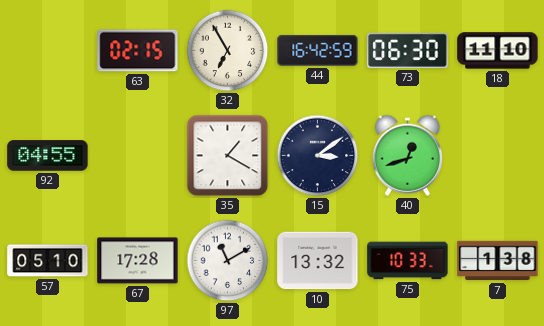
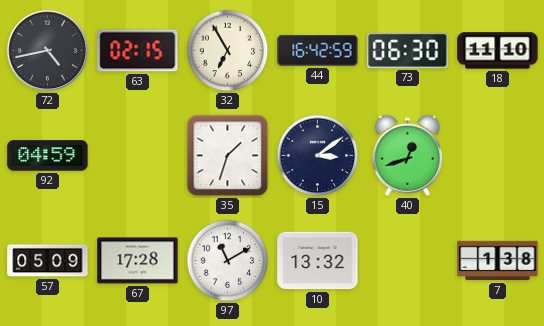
72: none -> 4:43 (48, 51)
92: 04:55 -> 04:59 (48, 156)
35: 1:20 -> 1:33 (228, 156)
57: 05:10 -> 05:09 (48, 261)
75: 10:33 -> none (408, 261)
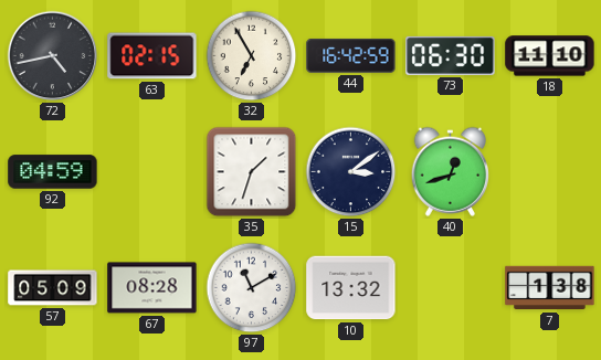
67: 17:28 -> 08:28 (152, 288)
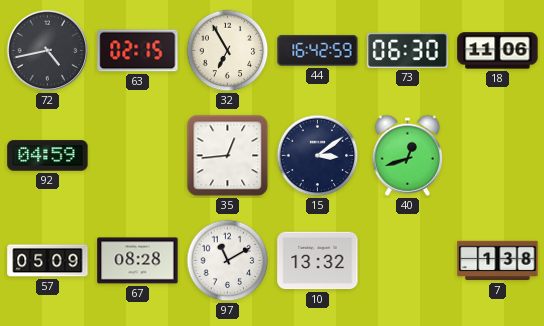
18: 11:10 -> 11:06 (498, 51)
35: 1:33 -> 12:44 (228, 156)
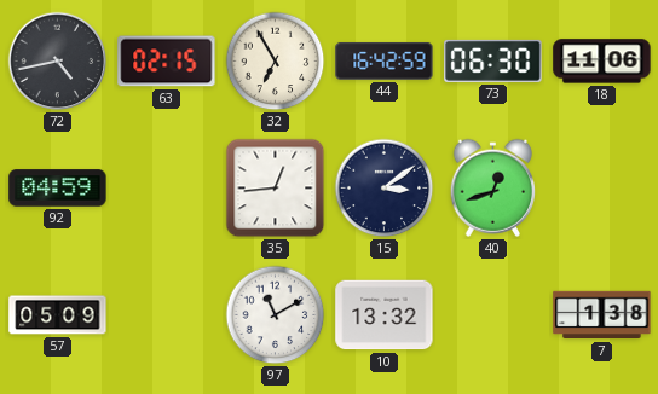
67: 08:28 -> none (138, 261)
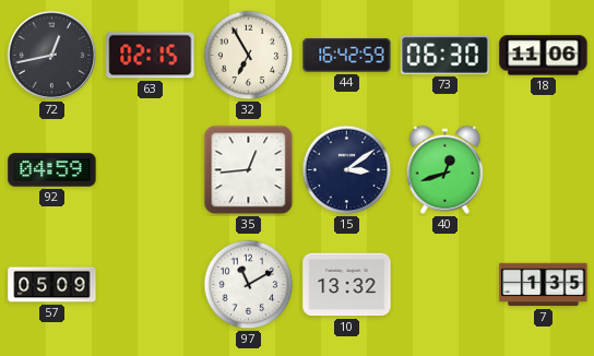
72: 4:43 -> 12:43 (52, 56)
7: 1:38 -> 1:35 (544, 285)
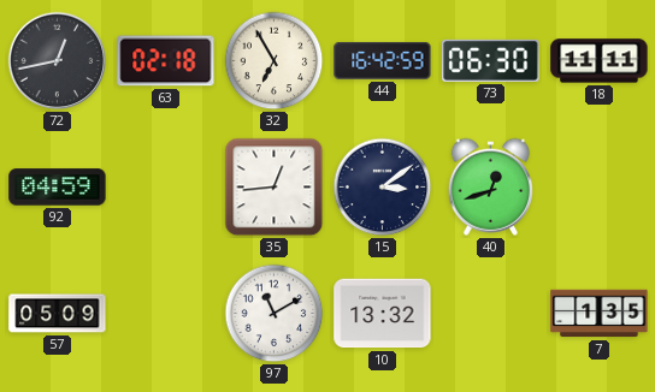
63: 02:15 -> 02:18 (166, 61)
18: 11:06 -> 11:11 (600, 61)
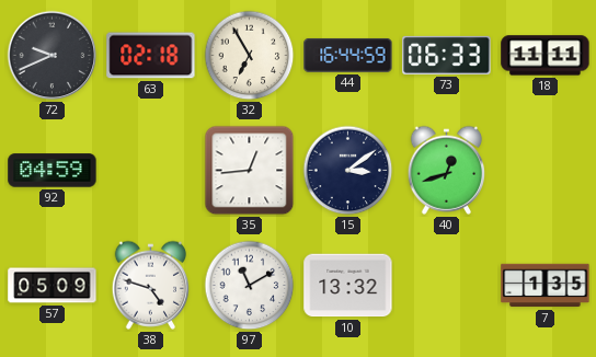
72: 12:43 -> 9:41 (53, 56)
44: 16:42 -> 16:44 (348, 55)
73: 06:30 -> 06:33 (447, 55)
38: none -> 4:48 (151, 285)
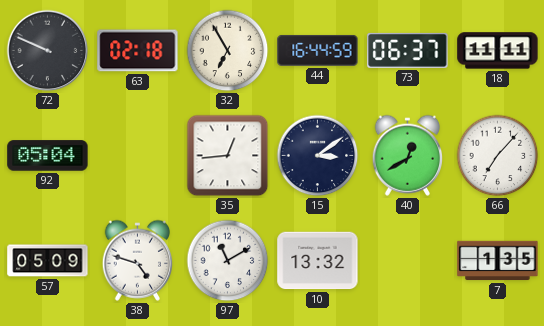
72: 9:41 -> 9:49 (48, 51)
73: 06:33 -> 06:37 (408, 50)
92: 04:59 -> 05:04 (48, 156)
40: 12:42 -> 12:40 (408, 155)
66: none -> 7:07 (498, 156)
